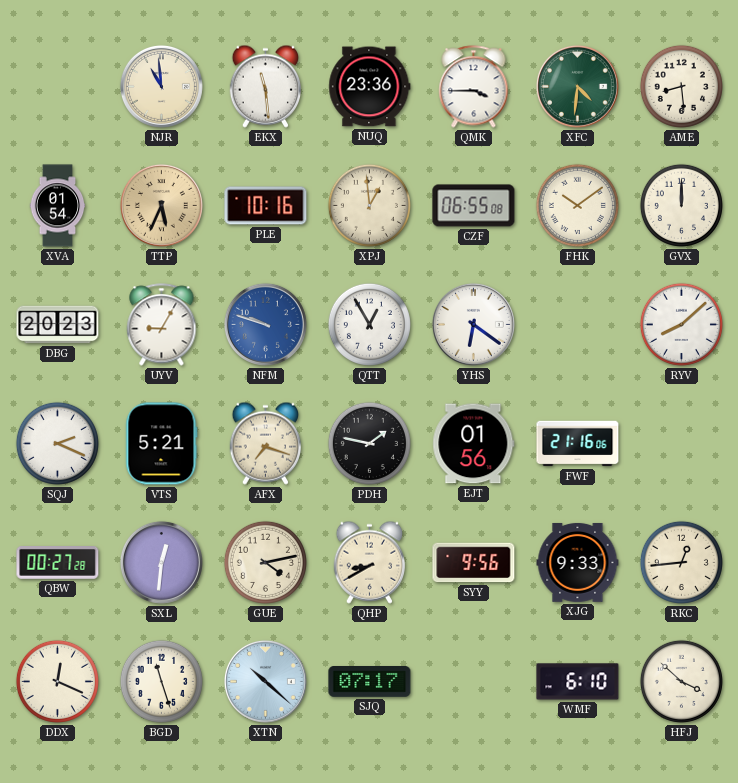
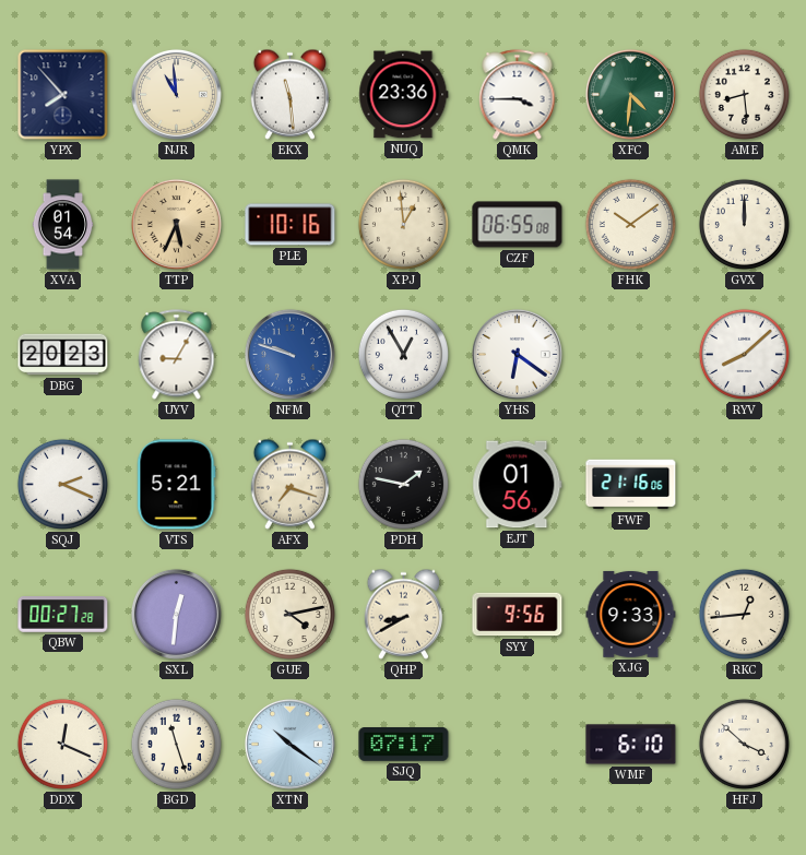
YPX: none -> 7:53 (63, 95)
XTN: 10:22 -> 10:21 (289, 744)
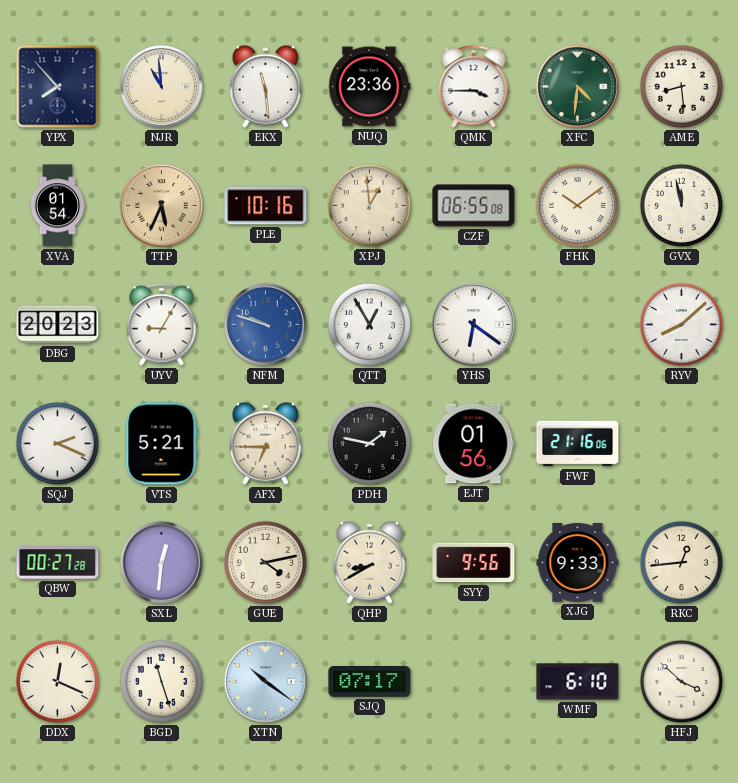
GVX: 12:00 -> 11:58 (681, 205)
AFX: 7:18 -> 6:45 (265, 443)
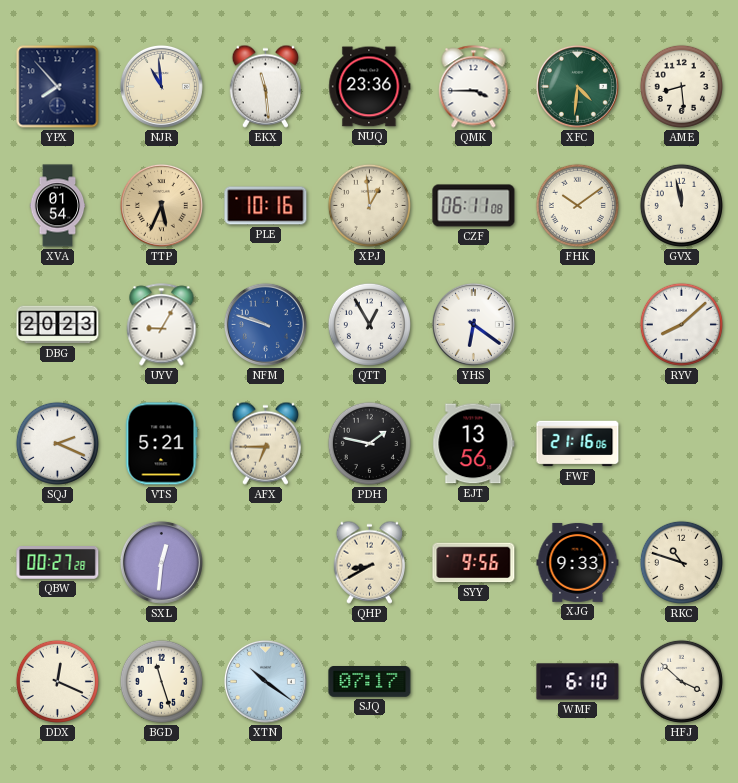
CZF: 06:55 -> 06:11 (474, 206)
EJT: 01:56 -> 13:56 (474, 444)
GUE: 4:13 -> none (265, 562)
RKC: 12:44 -> 10:48 (681, 562)
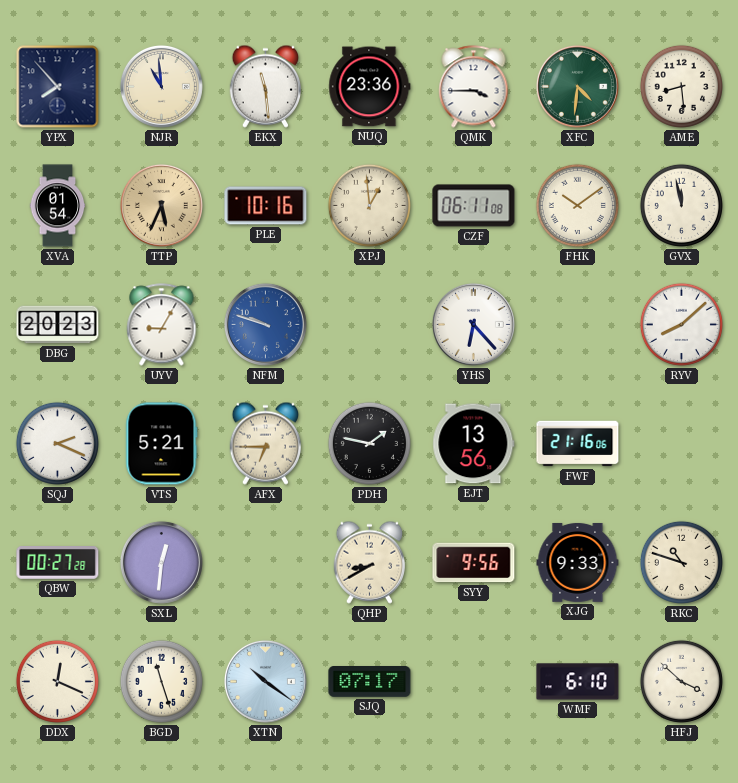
QTT: 12:55 -> none (369, 324)
YHS: 6:21 -> 6:23 (473, 324)
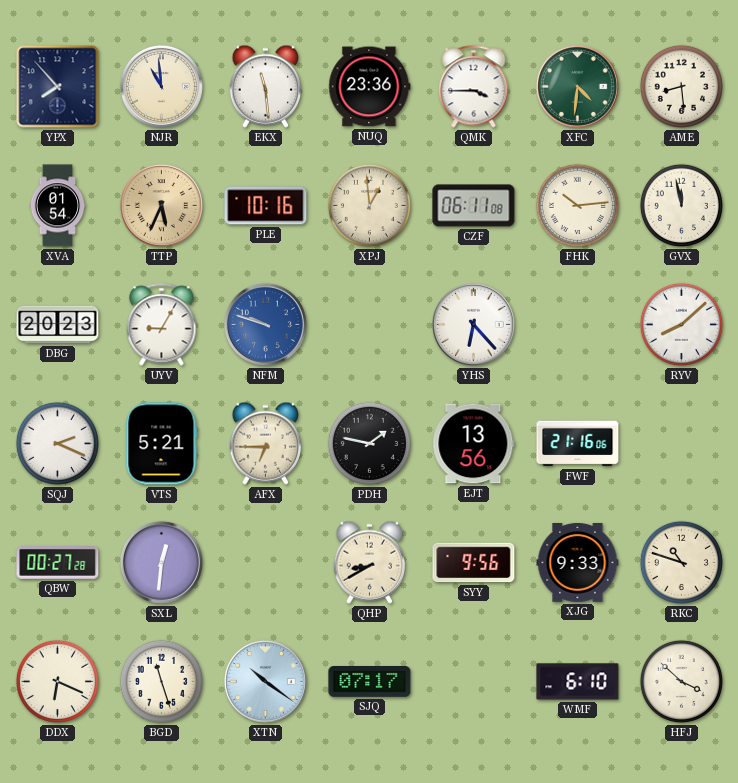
FHK: 10:09 -> 10:14 (577, 205)
DDX: 12:19 -> 6:19 (57, 681)
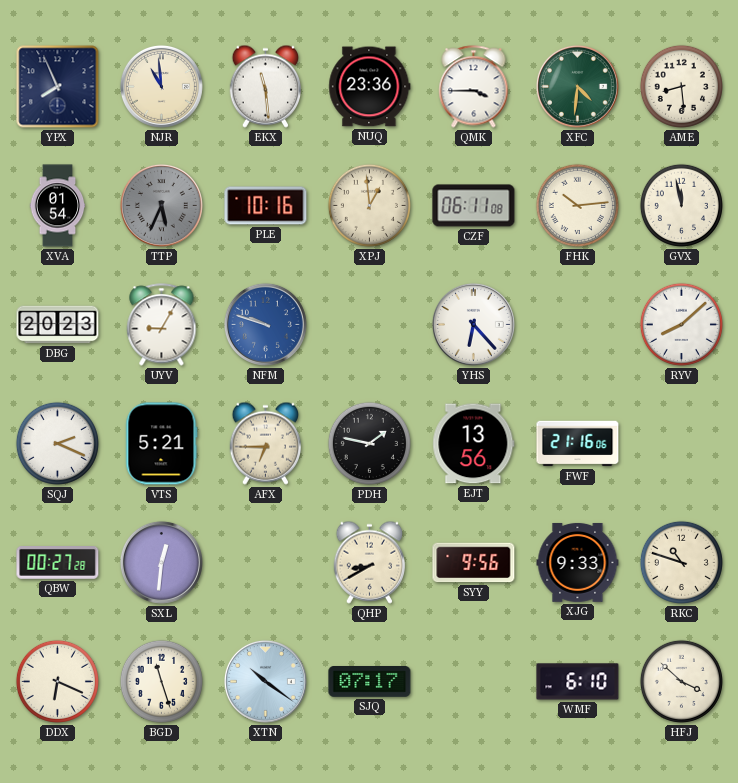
YPX: 7:53 -> 7:56 (58, 87)
TTP dial: champagne -> grey (161, 205)
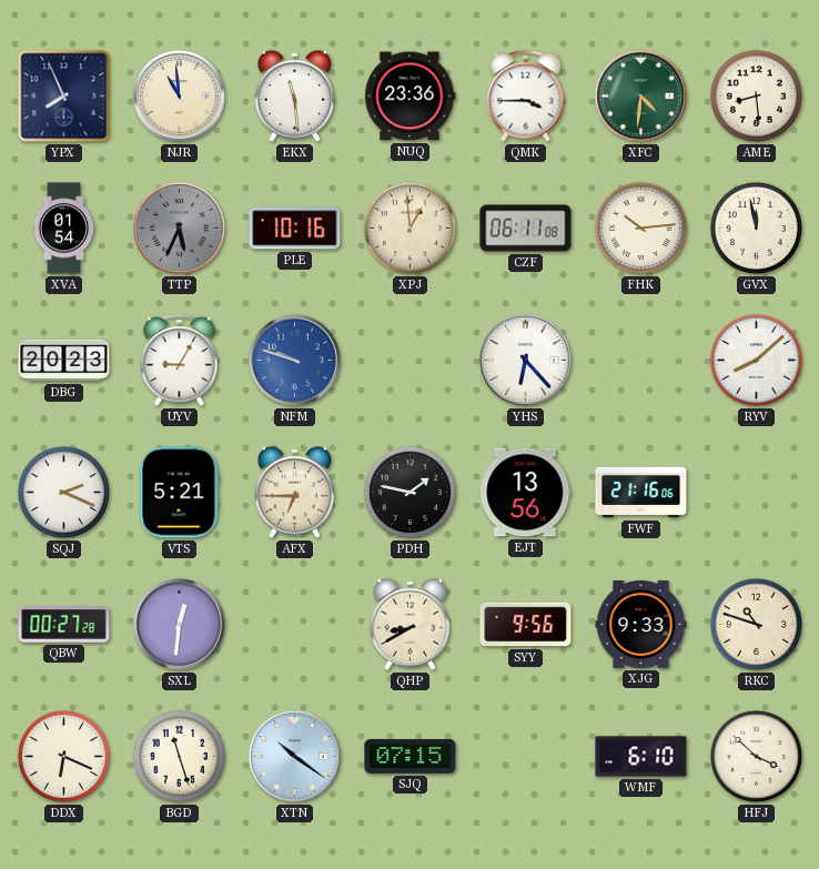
SJQ: 07:17 -> 07:15 (411, 757)
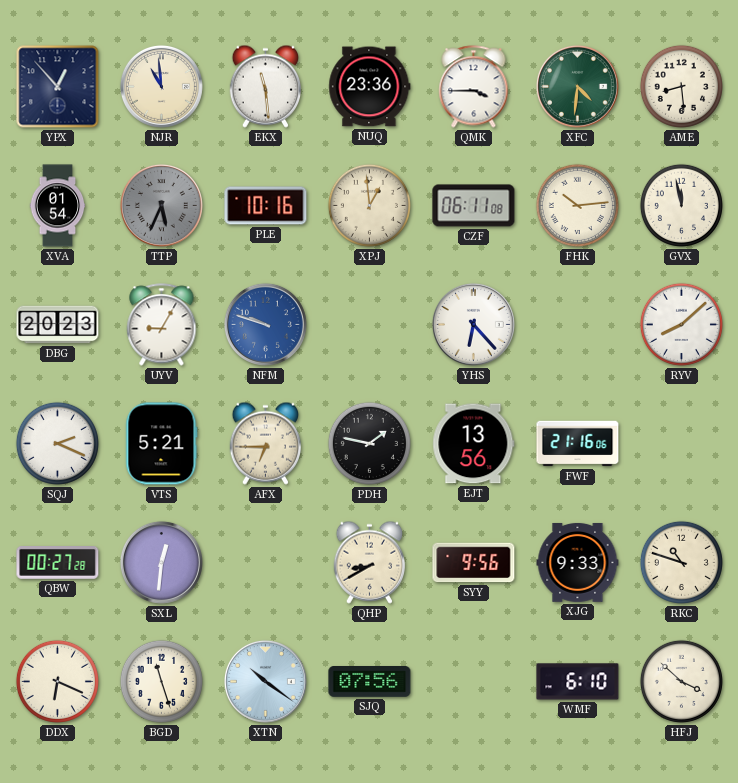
YPX: 7:56 -> 12:53 (58, 87)
SJQ: 07:15 -> 07:56 (370, 682)
